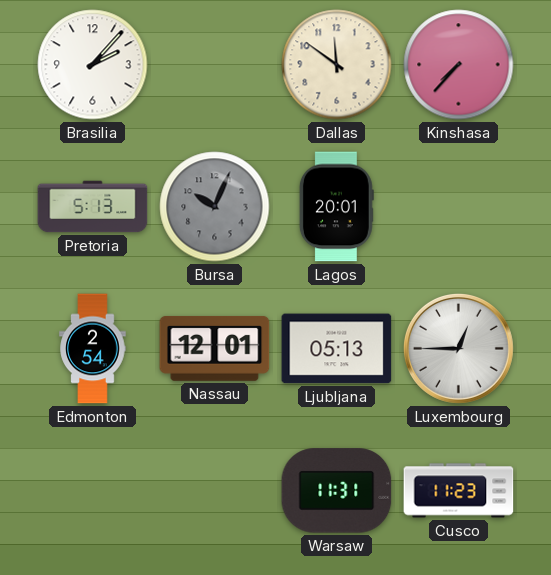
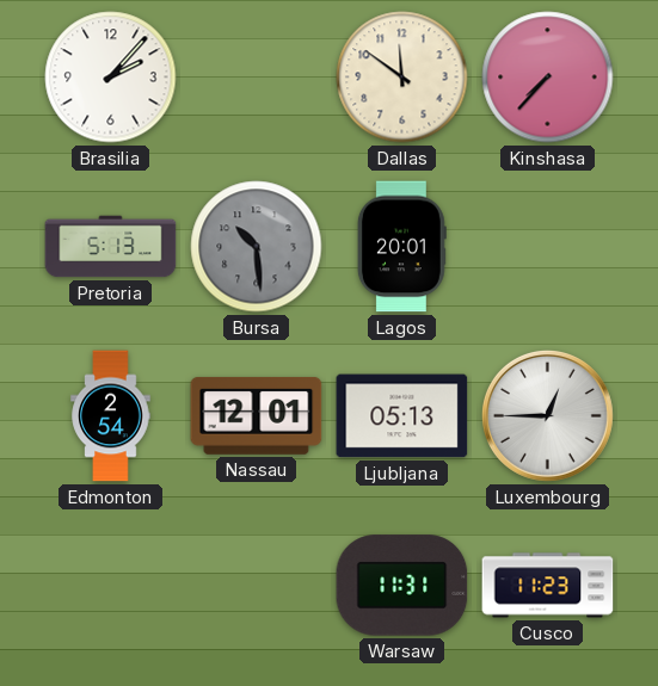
Bursa: 10:04 -> 10:29 (257, 247)
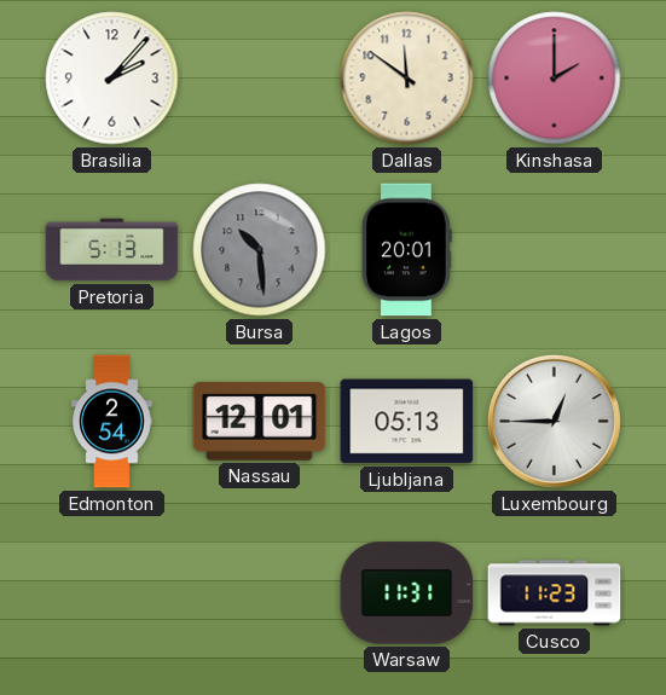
Kinshasa: 7:37 -> 2:00 (555, 79)
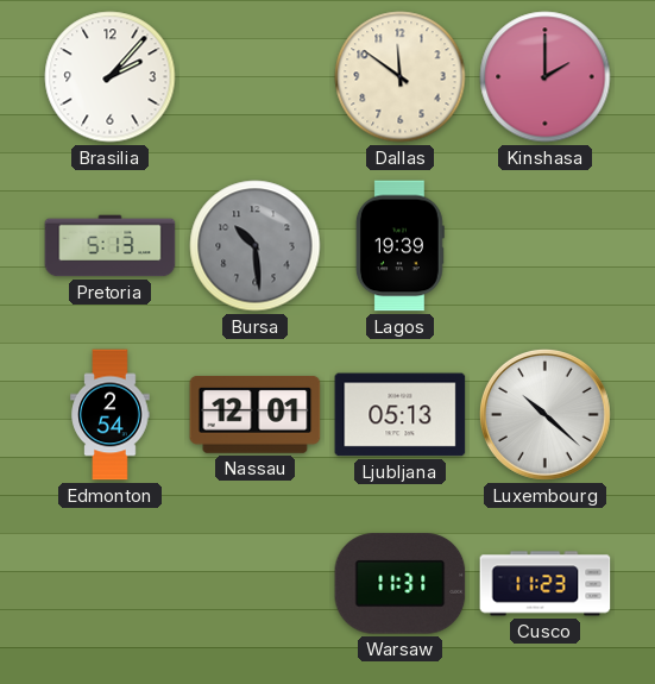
Lagos: 20:01 -> 19:39 (399, 246)
Luxembourg: 12:45 -> 10:22 (544, 414)
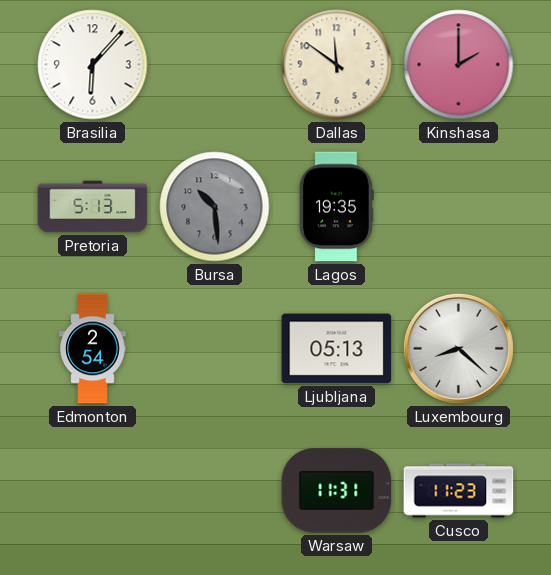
Brasilia: 2:07 -> 6:07 (93, 65)
Lagos: 19:39 -> 19:35 (336, 207)
Nassau: 12:01 -> none (256, 414)
Luxembourg: 10:22 -> 8:22 (458, 348)
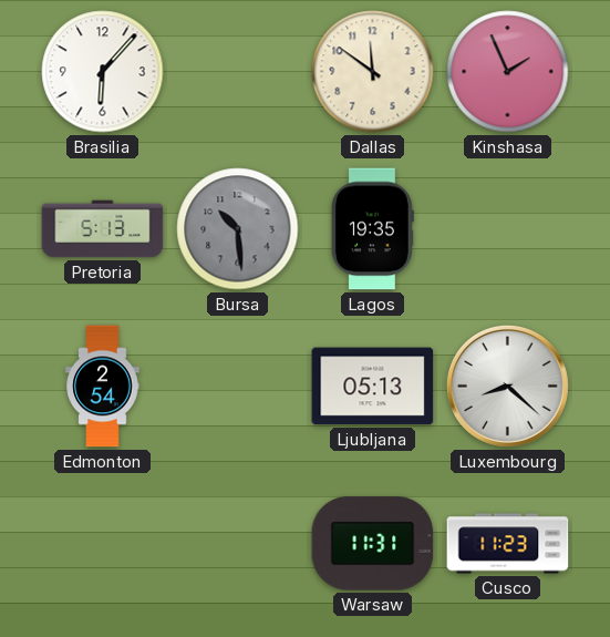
Kinshasa: 2:00 -> 1:56 (508, 72)
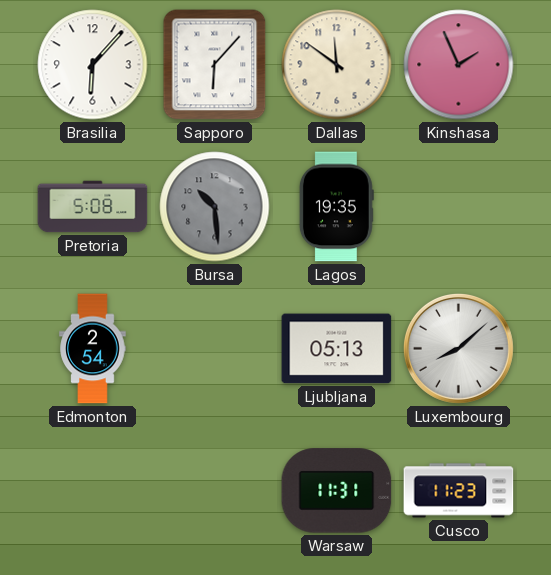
Sapporo: none -> 6:07 (215, 65)
Pretoria: 5:13 -> 5:08 (93, 207)
Luxembourg: 8:22 -> 8:08 (458, 348)
